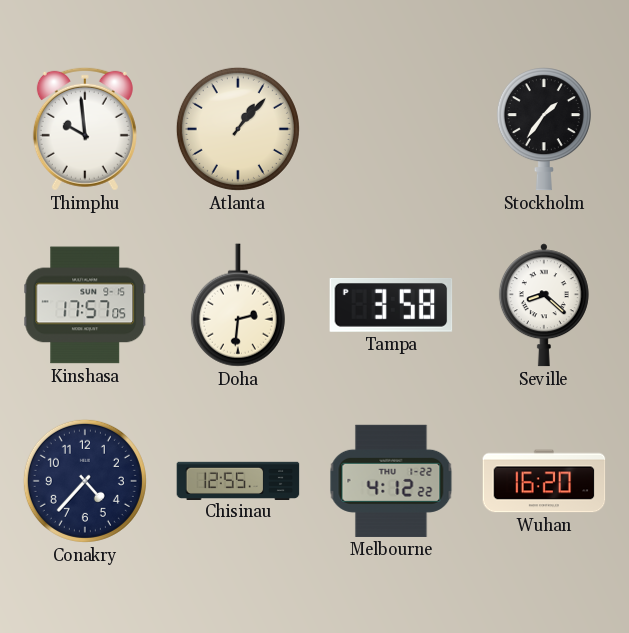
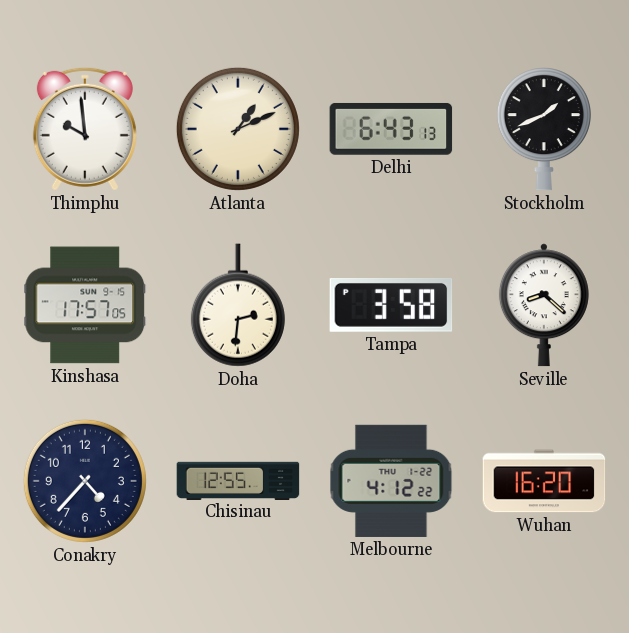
Atlanta: 1:07 -> 1:11 (238, 129)
Delhi: none -> 6:43 (391, 129)
Stockholm: 1:36 -> 1:41 (544, 129)
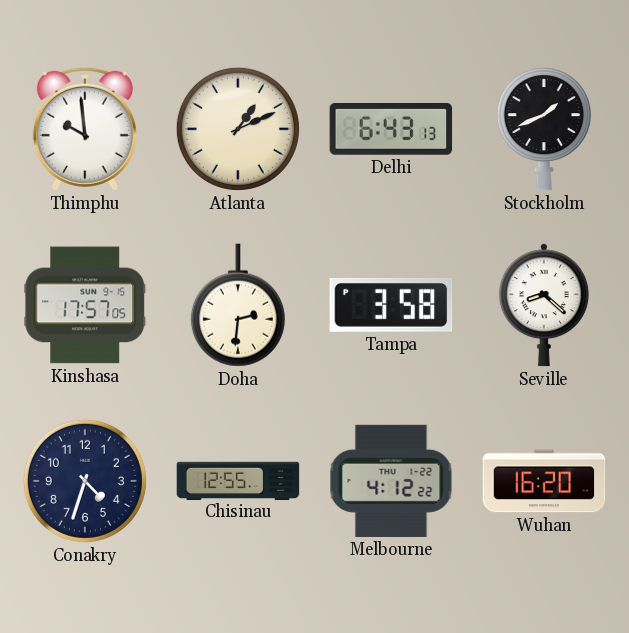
Conakry: 4:37 -> 4:33 (85, 481)
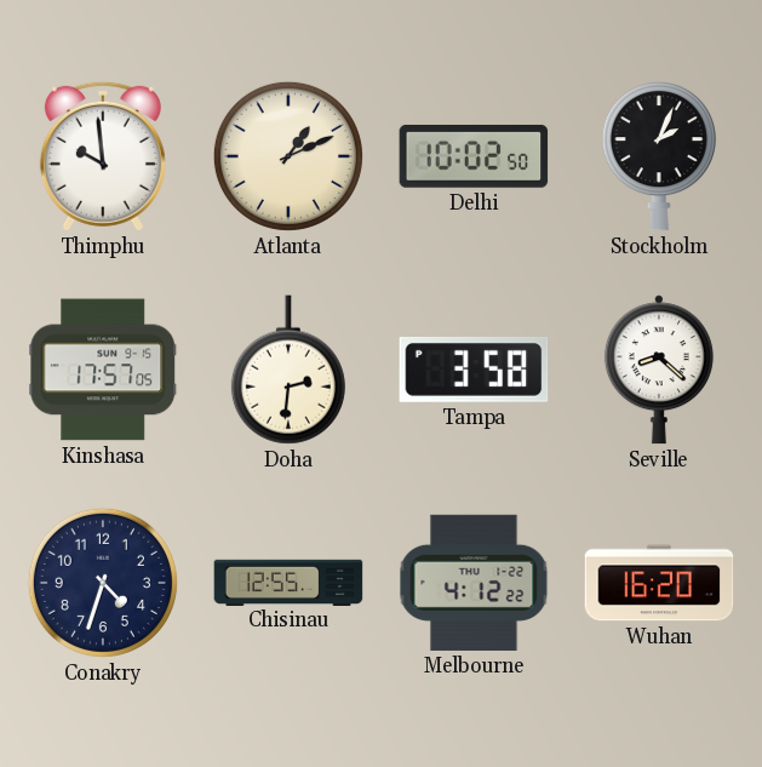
Delhi: 6:43 -> 10:02 (474, 156)
Stockholm: 1:41 -> 2:04 (659, 156)
